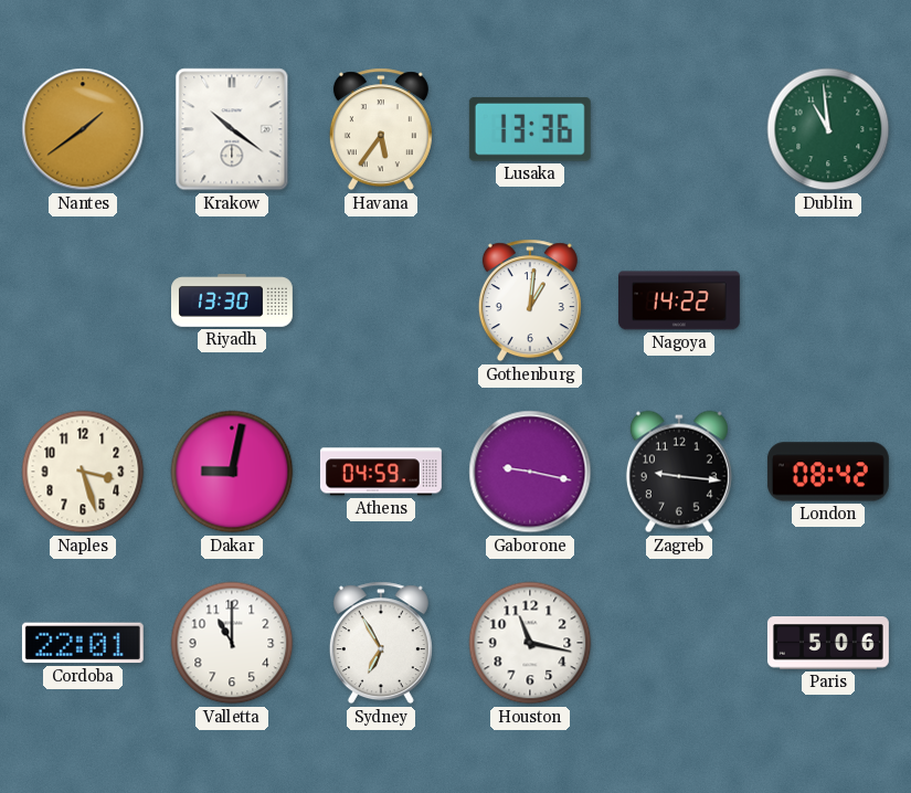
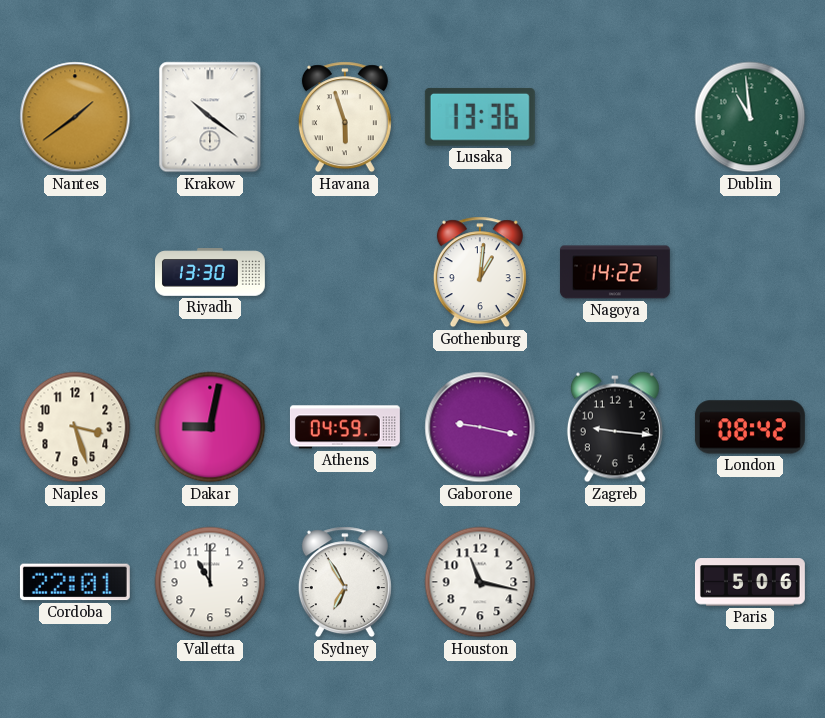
Havana: 5:36 -> 5:57 (345, 117)
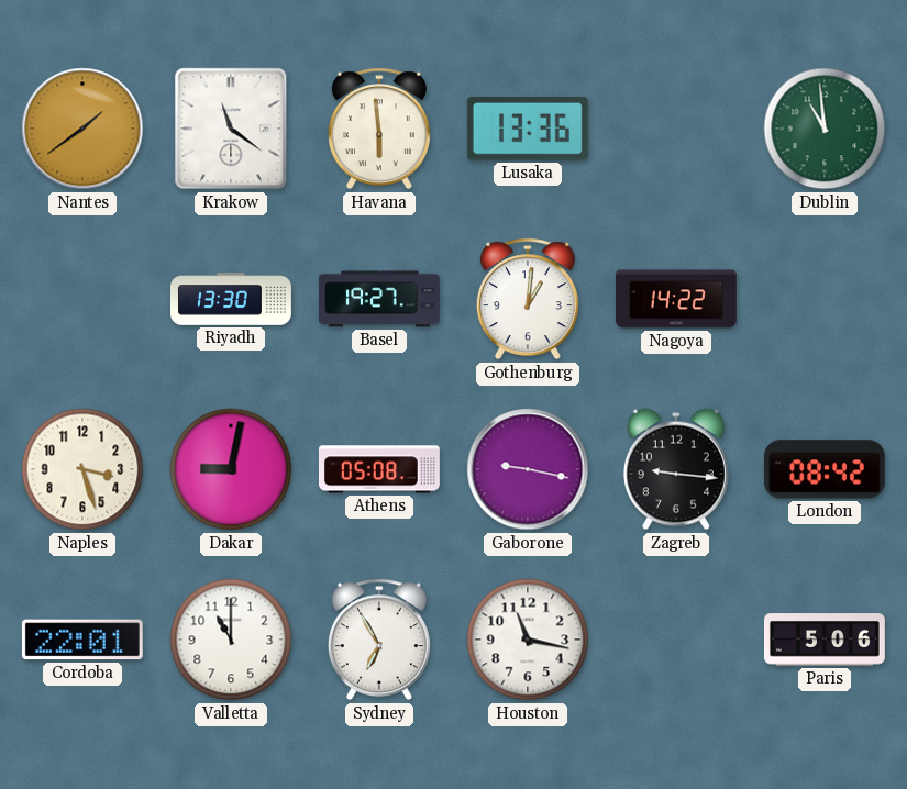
Krakow: 10:21 -> 11:21 (231, 129)
Havana: 5:57 -> 5:59 (379, 129)
Basel: none -> 19:27 (379, 299)
Athens: 04:59 -> 05:08 (379, 469)
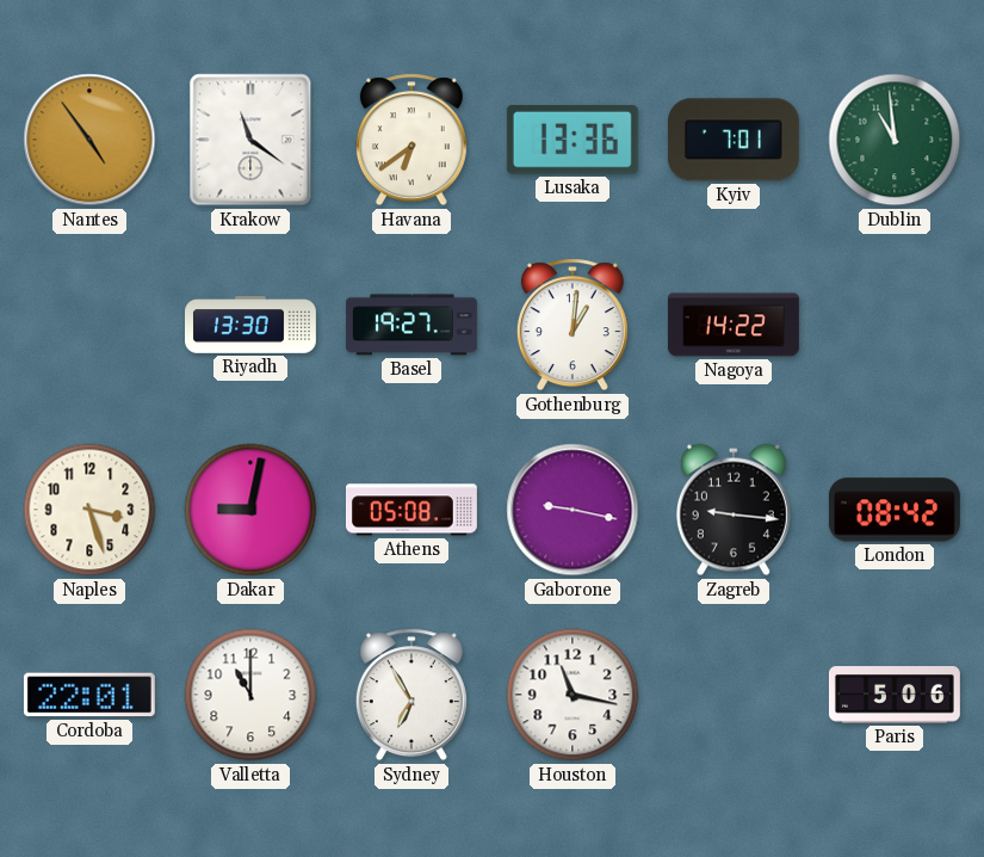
Nantes: 1:39 -> 4:54 (89, 140)
Havana: 5:59 -> 6:39 (411, 140)
Kyiv: none -> 7:01 (734, 140)
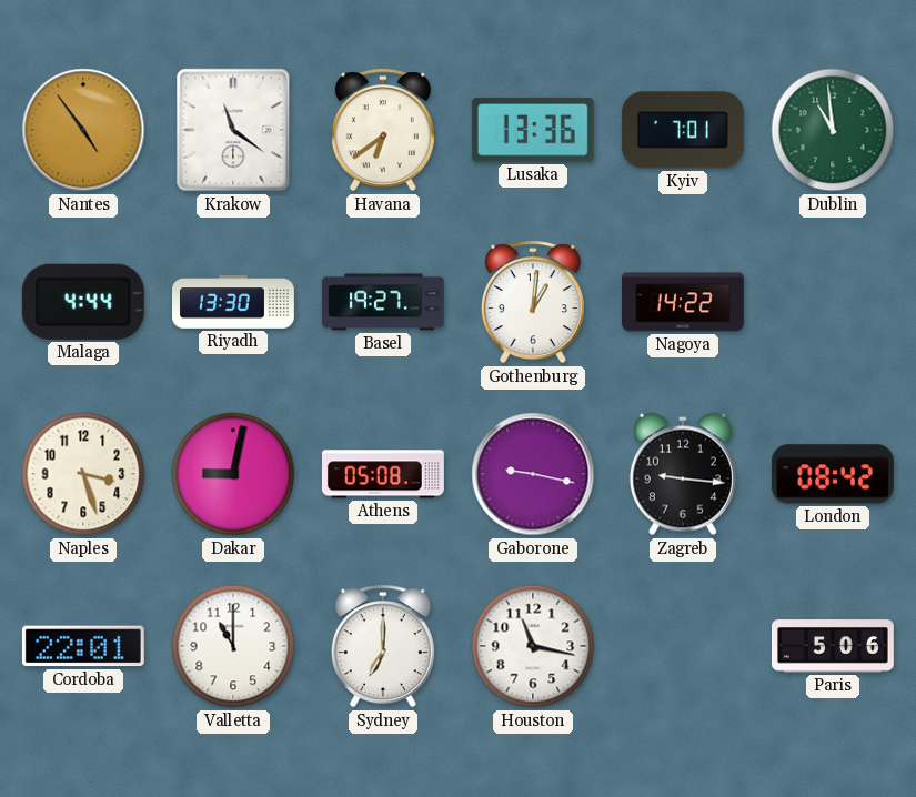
Malaga: none -> 4:44 (83, 302)
Sydney: 6:55 -> 7:00 (383, 646)
